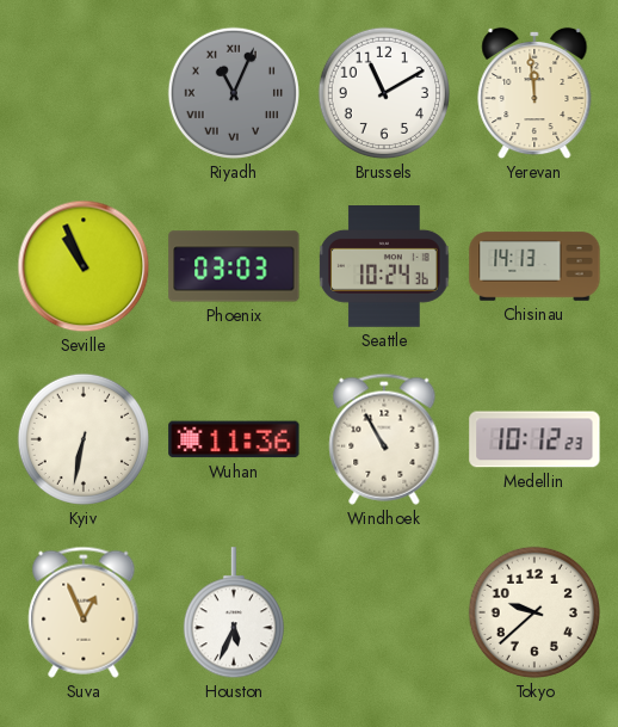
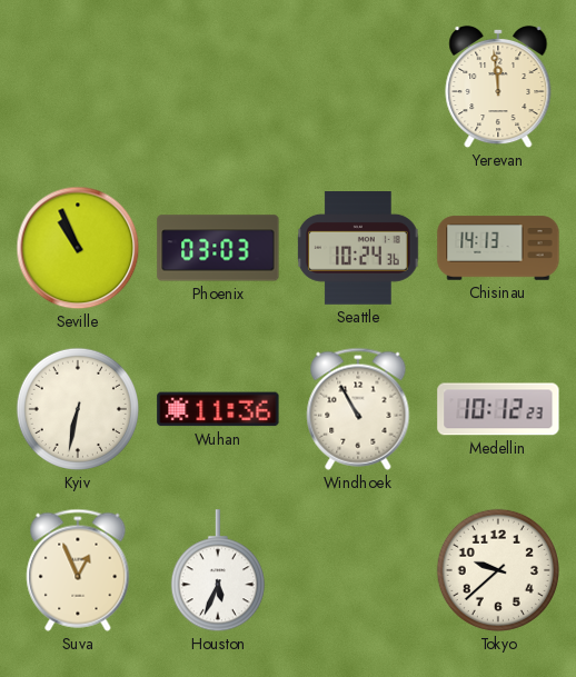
Riyadh: 11:04 -> none (234, 93)
Brussels: 11:10 -> none (384, 93)
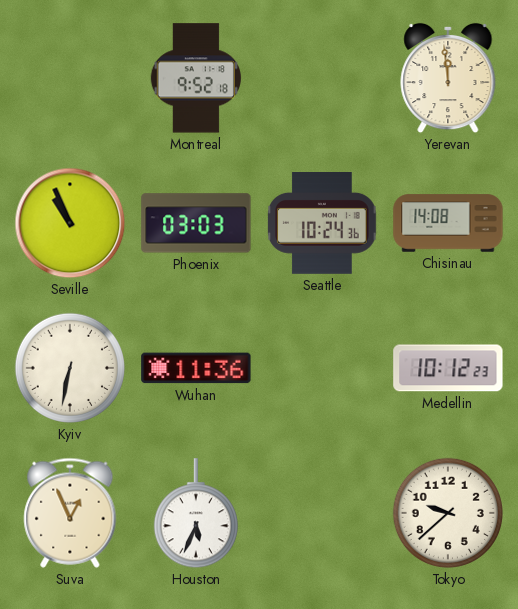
Montreal: none -> 9:52 (196, 78)
Chisinau: 14:13 -> 14:08 (448, 223)
Windhoek: 10:55 -> none (358, 409)
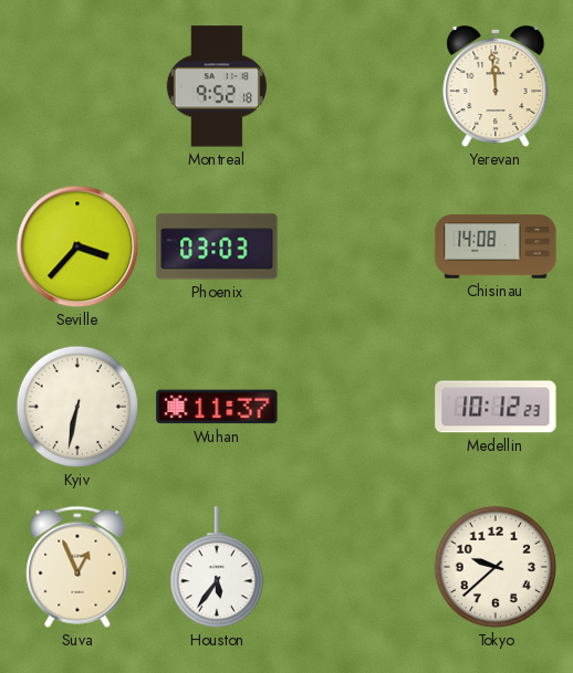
Seville: 10:56 -> 3:37 (77, 246)
Seattle: 10:24 -> none (322, 224)
Wuhan: 11:36 -> 11:37 (217, 407)
Houston: 5:34 -> 5:36 (217, 568)
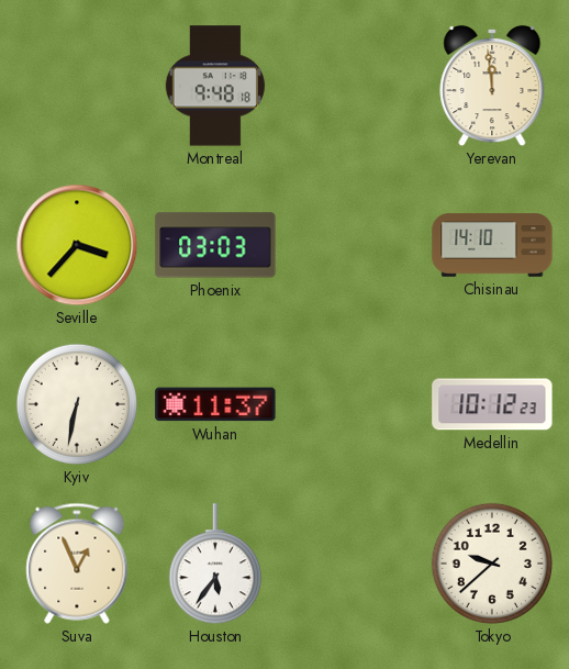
Montreal: 9:52 -> 9:48 (215, 86)
Chisinau: 14:08 -> 14:10 (492, 245)
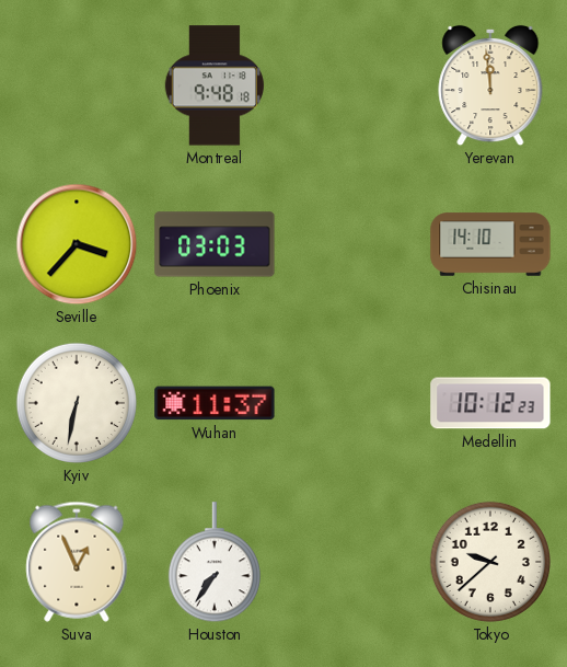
Houston: 5:36 -> 7:36 (215, 563)
